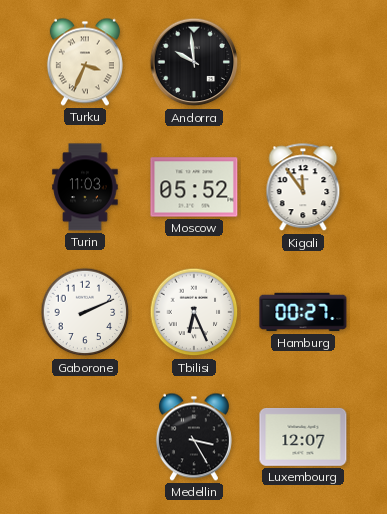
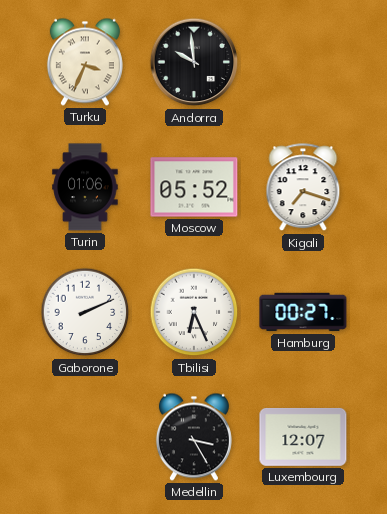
Turin: 11:03 -> 01:06 (85, 187)
Kigali: 11:54 -> 7:18 (303, 188)
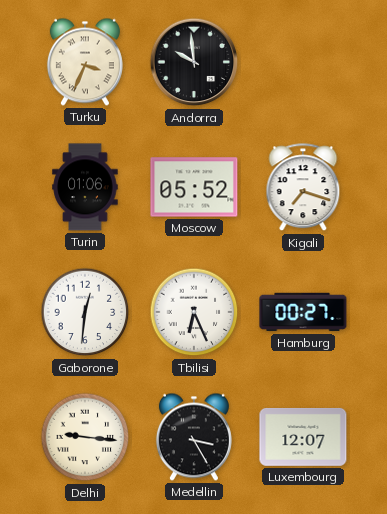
Gaborone: 2:11 -> 12:31 (85, 312)
Delhi: none -> 9:16 (85, 437)
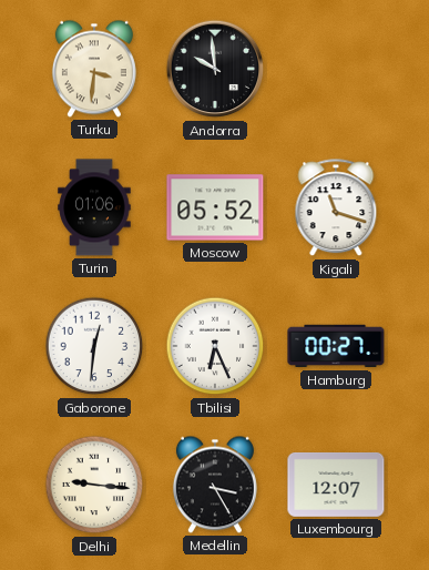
Turku: 3:34 -> 3:31 (94, 69)
Kigali: 7:18 -> 11:18 (336, 208)
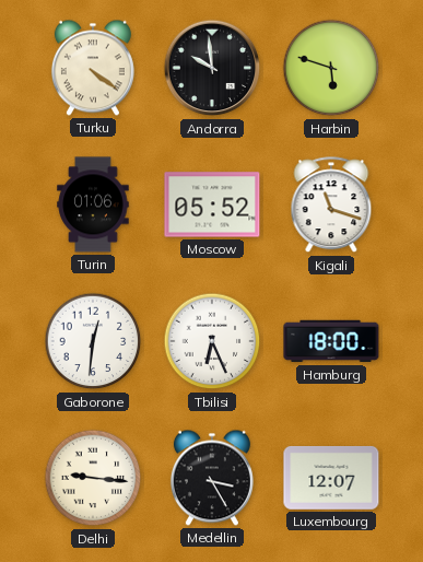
Turku: 3:31 -> 4:21 (93, 68)
Harbin: none -> 5:48 (331, 68)
Hamburg: 00:27 -> 18:00 (331, 341)
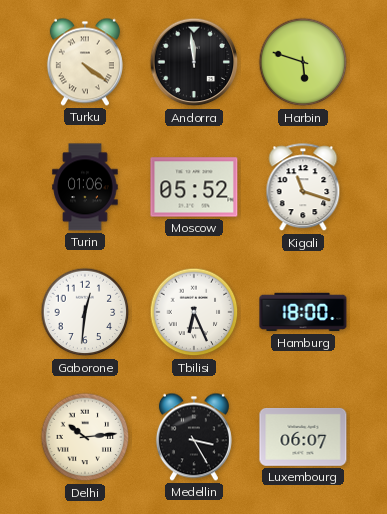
Andorra: 9:59 -> 11:59 (194, 62)
Delhi: 9:16 -> 10:14 (85, 437)
Luxembourg: 12:07 -> 06:07 (303, 437)
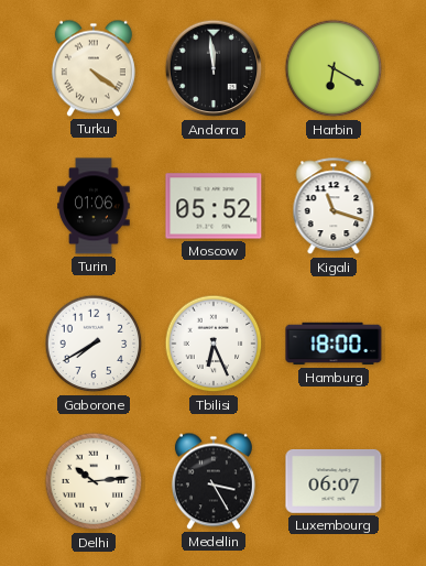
Harbin: 5:48 -> 6:20 (334, 68)
Gaborone: 12:31 -> 7:40 (94, 344)
